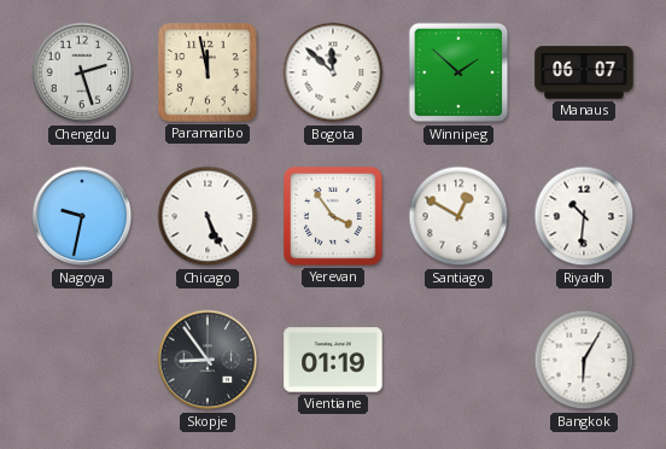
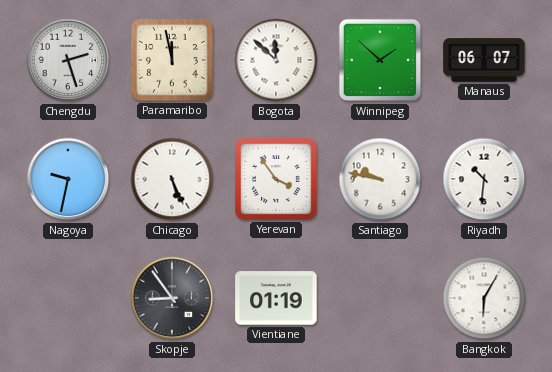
Santiago: 12:50 -> 9:47 (380, 179)
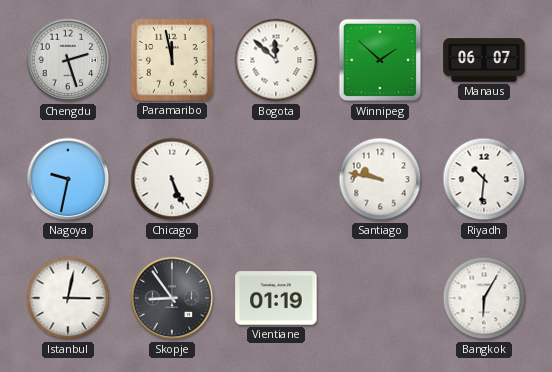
Yerevan: 3:54 -> none (276, 179)
Istanbul: none -> 3:02 (68, 298)
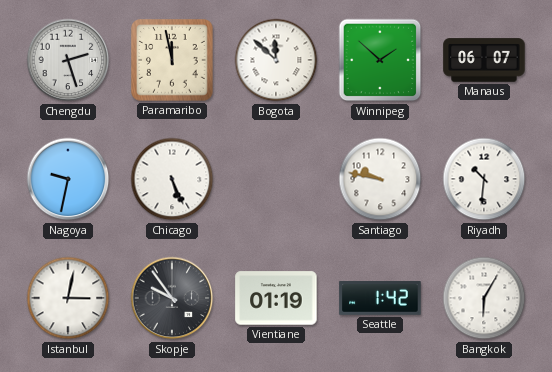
Skopje: 8:54 -> 9:54 (172, 298)
Seattle: none -> 1:42 (380, 298)
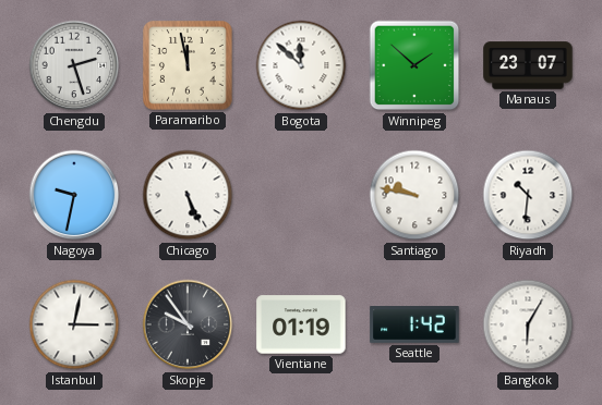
Manaus: 06:07 -> 23:07 (528, 65)
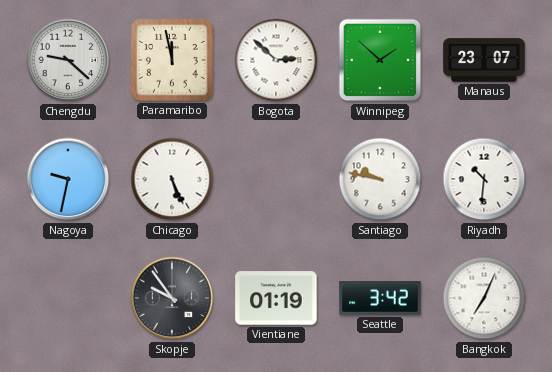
Chengdu: 2:27 -> 9:22 (68, 60)
Bogota: 11:52 -> 2:52 (276, 60)
Istanbul: 3:02 -> none (74, 324)
Seattle: 1:42 -> 3:42 (380, 298)
Bangkok: 6:05 -> 7:04 (484, 298)
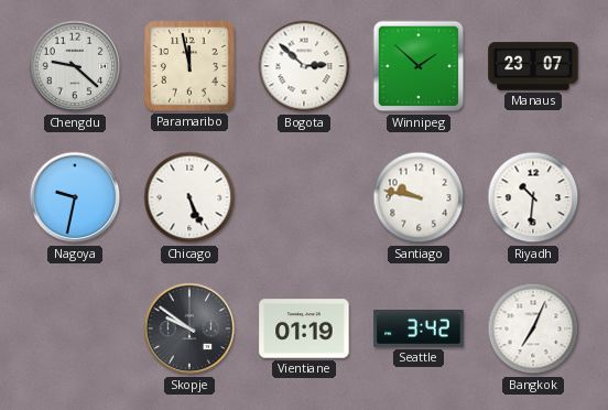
Skopje: 9:54 -> 9:51 (189, 328)
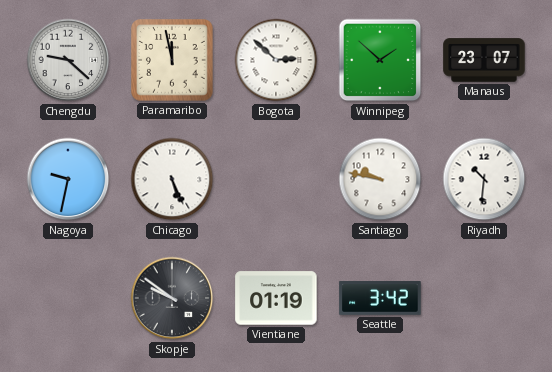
Bangkok: 7:04 -> none (533, 328)
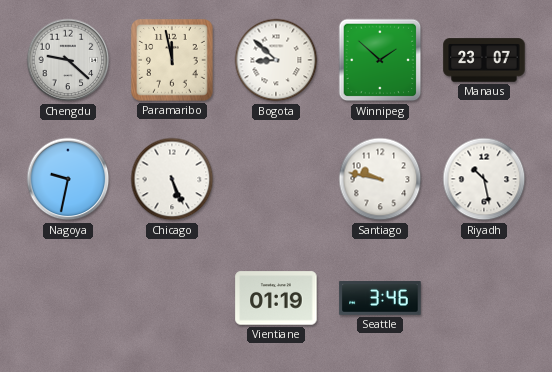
Bogota: 2:52 -> 8:52 (276, 60)
Riyadh: 10:31 -> 10:28 (484, 179)
Skopje: 9:51 -> none (172, 298)
Seattle: 3:42 -> 3:46 (380, 298)
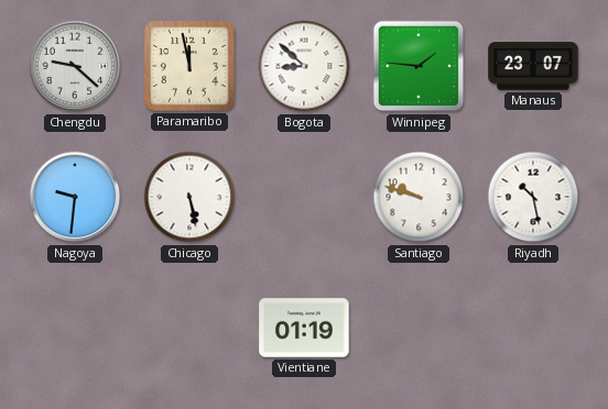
Winnipeg: 1:52 -> 1:46 (419, 66)
Nagoya: 9:32 -> 9:31 (75, 197)
Chicago: 5:26 -> 5:28 (189, 197)
Santiago: 9:47 -> 9:48 (419, 197)
Seattle: 3:46 -> none (380, 298)
